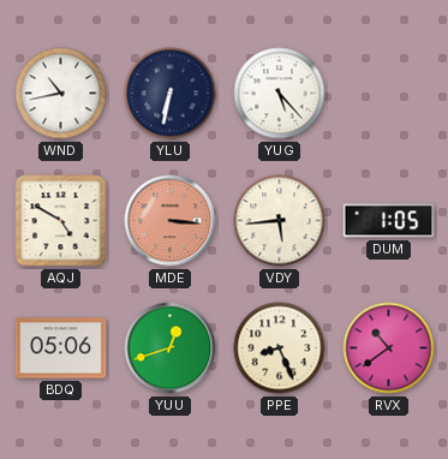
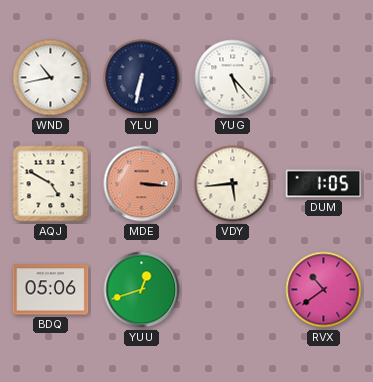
PPE: 8:26 -> none (280, 348)
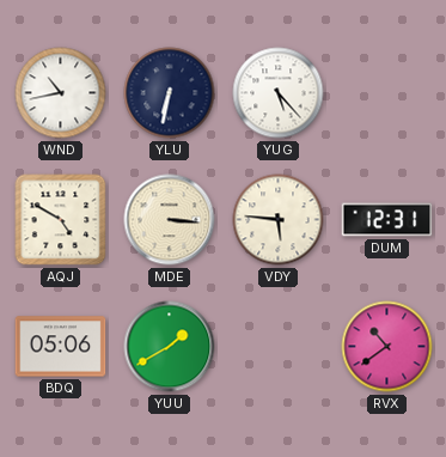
MDE dial: salmon -> cream (170, 220)
VDY: 5:44 -> 5:46 (279, 220)
DUM: 1:05 -> 12:31 (387, 220)
YUU: 12:42 -> 1:40 (170, 347)
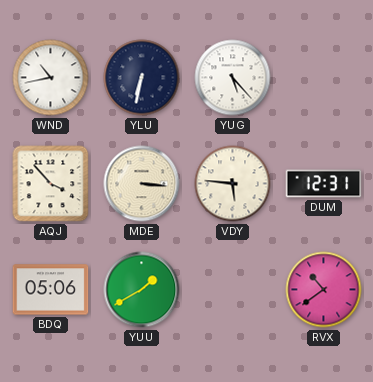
AQJ: 4:50 -> 3:53 (51, 184)
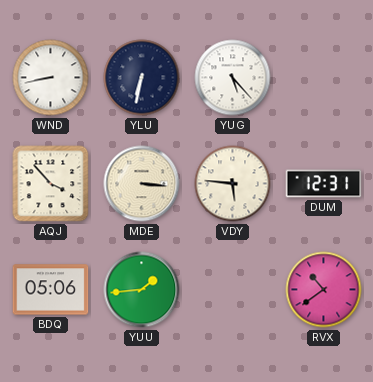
WND: 10:43 -> 8:43 (51, 78)
YUU: 1:40 -> 1:44 (142, 290)
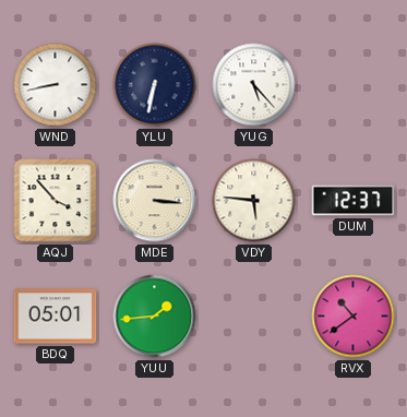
DUM: 12:31 -> 12:37 (354, 201)
BDQ: 05:06 -> 05:01 (56, 317)
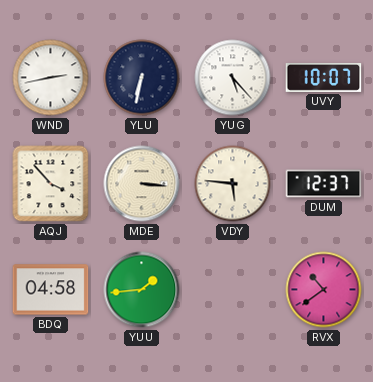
WND: 8:43 -> 2:43 (51, 78)
UVY: none -> 10:07 (324, 77)
BDQ: 05:01 -> 04:58 (51, 290)
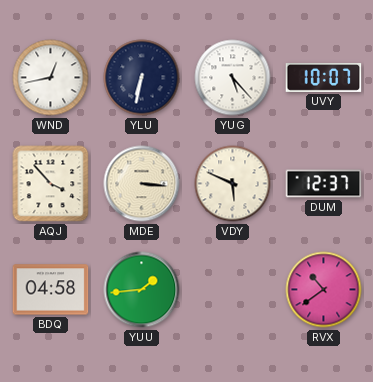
WND: 2:43 -> 12:43 (51, 78)
VDY: 5:46 -> 5:49 (233, 184)
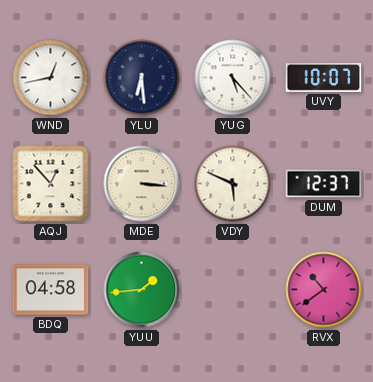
YLU: 6:32 -> 6:29 (142, 78)
AQJ: 3:53 -> 12:53 (51, 184)
